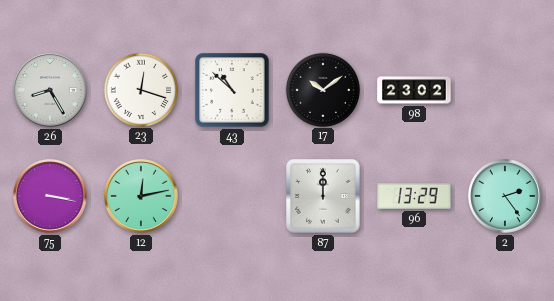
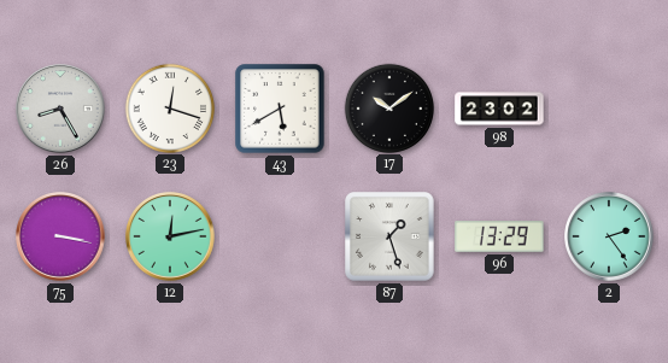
43: 10:52 -> 5:40 (280, 109)
87: 12:00 -> 1:27 (389, 236)
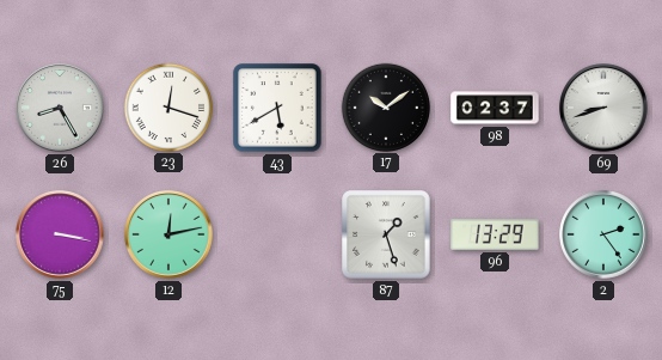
98: 23:02 -> 02:37 (495, 108)
69: none -> 8:42 (603, 108)
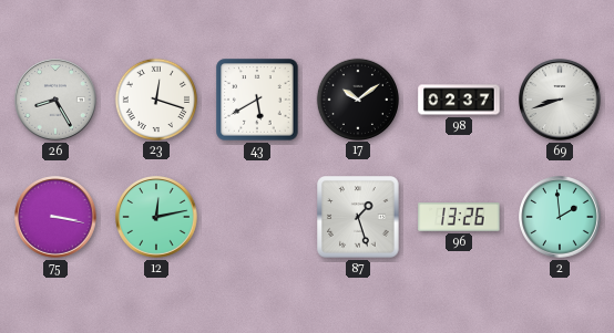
96: 13:29 -> 13:26 (459, 217)
2: 2:24 -> 1:59 (560, 217)
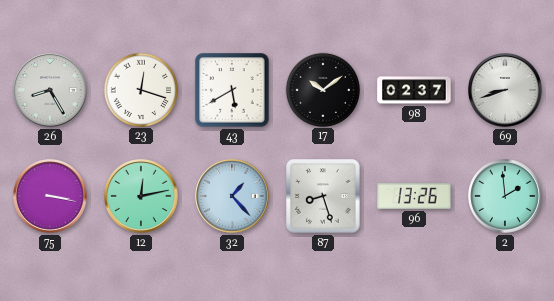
32: none -> 1:23 (232, 196)
87: 1:27 -> 8:27 (323, 196)
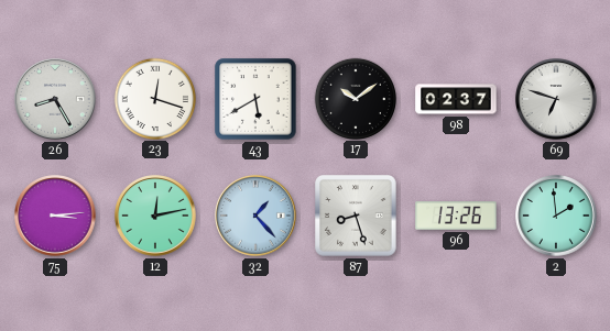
69: 8:42 -> 6:48 (556, 99)
75: 3:17 -> 3:14 (55, 216)
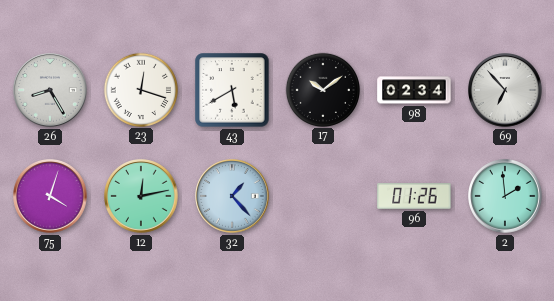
98: 02:37 -> 02:34 (414, 90)
69: 6:48 -> 6:53 (505, 90)
75: 3:14 -> 4:03 (50, 196)
87: 8:27 -> none (356, 216)
96: 13:26 -> 01:26 (414, 196)
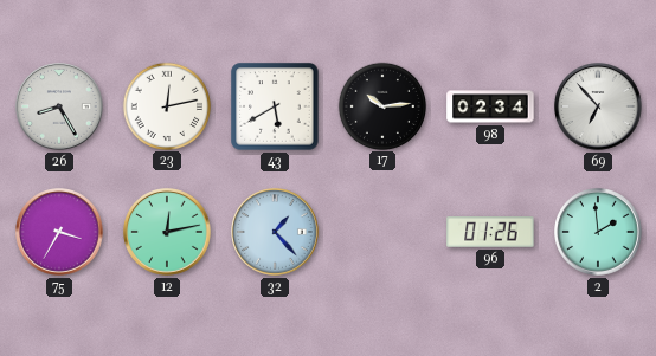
23: 12:18 -> 12:13 (166, 105)
17: 10:09 -> 10:14 (381, 105)
75: 4:03 -> 3:35 (59, 232)
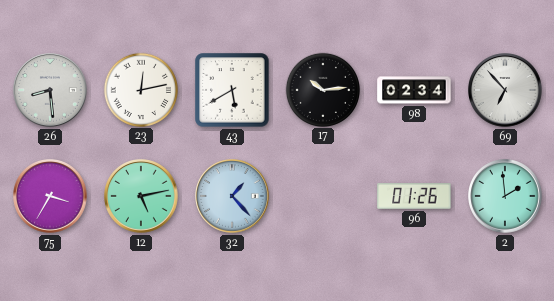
26: 8:25 -> 8:29 (50, 90)
12: 12:13 -> 5:13 (141, 196)
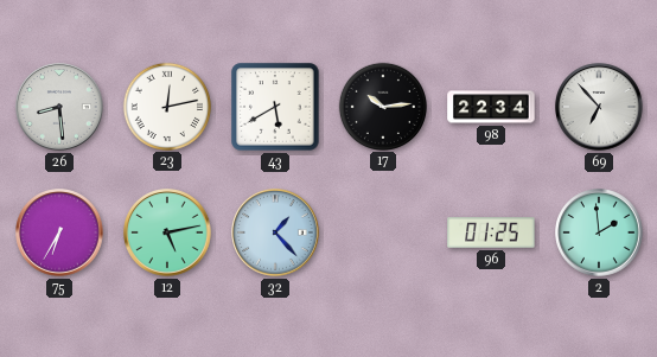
98: 02:34 -> 22:34 (491, 107)
75: 3:35 -> 6:35 (59, 232)
96: 01:26 -> 01:25 (491, 232)
